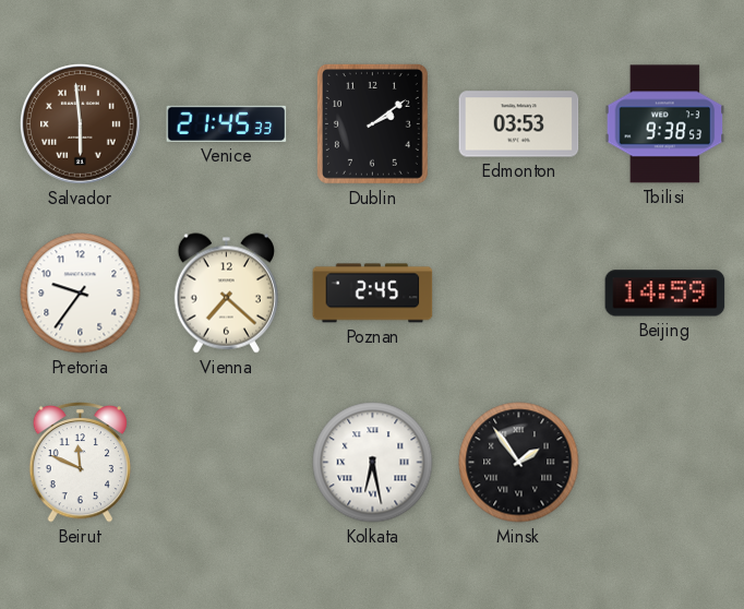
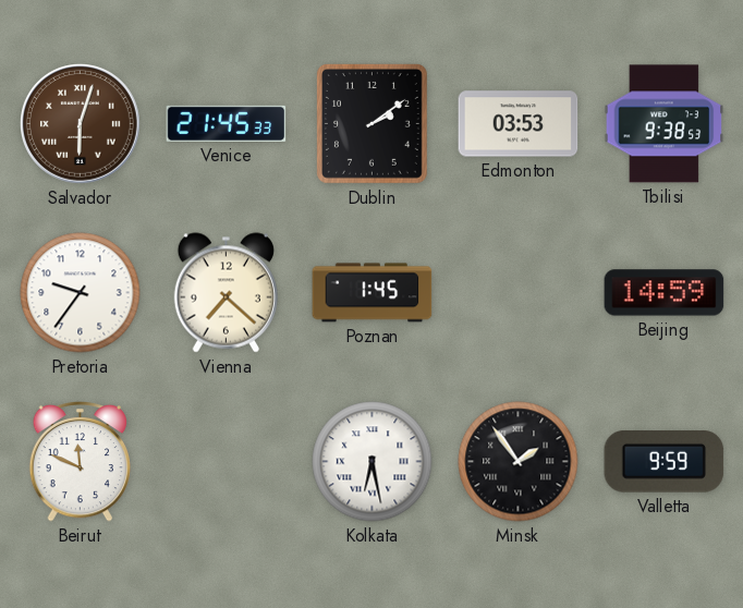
Salvador: 5:59 -> 6:03 (81, 124)
Poznan: 2:45 -> 1:45 (373, 293)
Valletta: none -> 9:59 (665, 462)
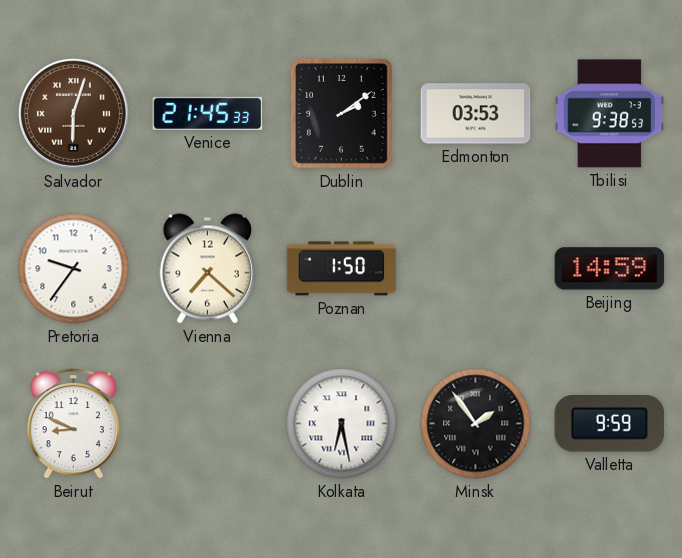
Poznan: 1:45 -> 1:50 (342, 269)
Beirut: 11:49 -> 8:49 (74, 423)
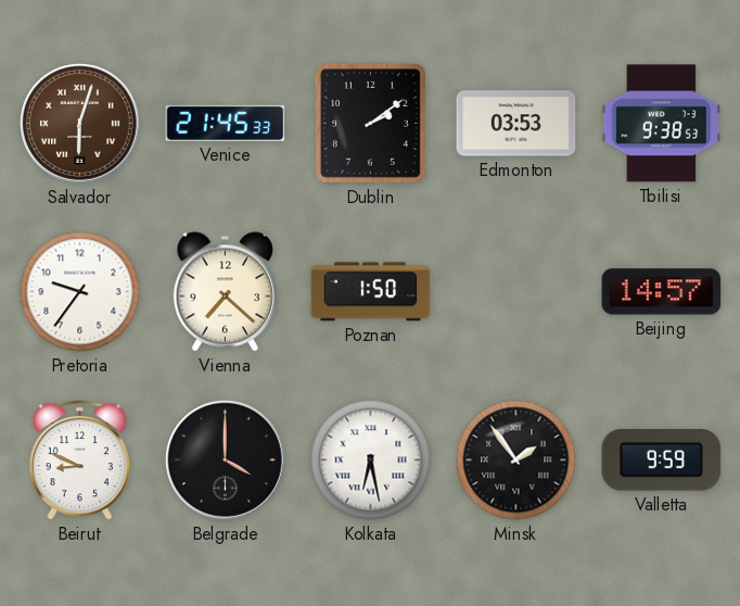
Beijing: 14:59 -> 14:57 (662, 292)
Belgrade: none -> 4:00 (226, 460)
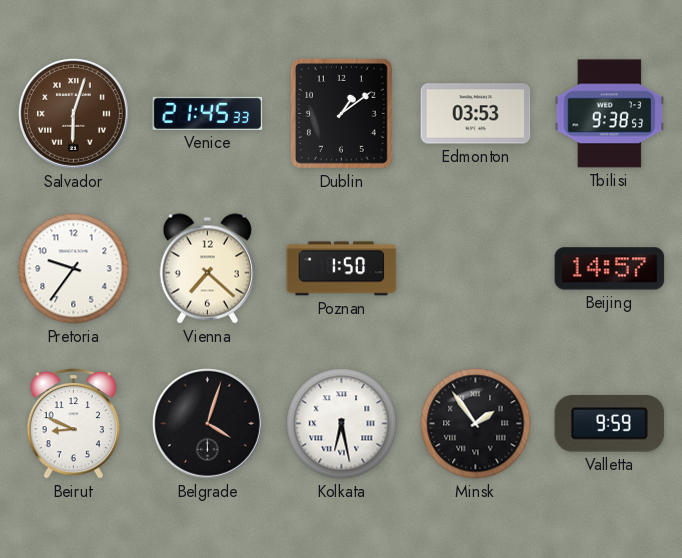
Dublin: 2:09 -> 1:09 (341, 113)
Belgrade: 4:00 -> 4:03 (208, 424)
